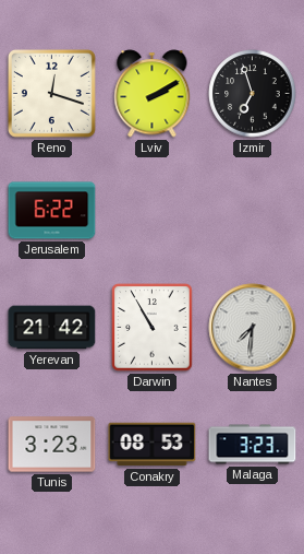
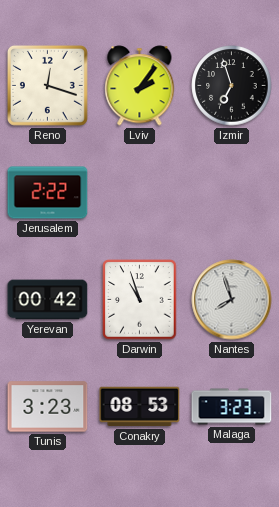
Lviv: 2:10 -> 2:06 (140, 86)
Jerusalem: 6:22 -> 2:22 (48, 193)
Yerevan: 21:42 -> 00:42 (48, 300)
Darwin: 10:55 -> 10:57 (140, 300)
Nantes: 7:31 -> 7:57 (232, 300)
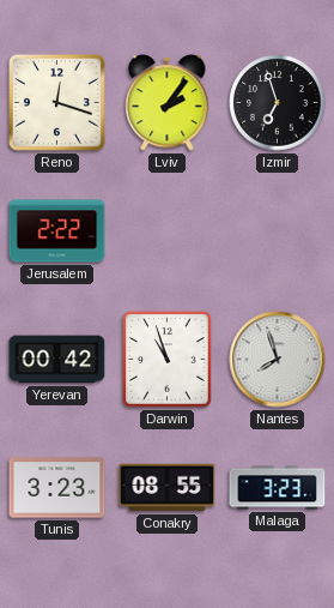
Conakry: 08:53 -> 08:55 (168, 488)
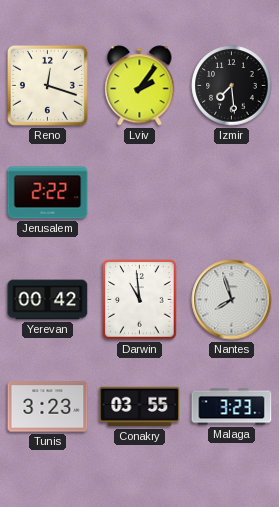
Izmir: 6:57 -> 7:29 (232, 86)
Darwin: 10:57 -> 10:59 (140, 300)
Conakry: 08:55 -> 03:55 (140, 407)
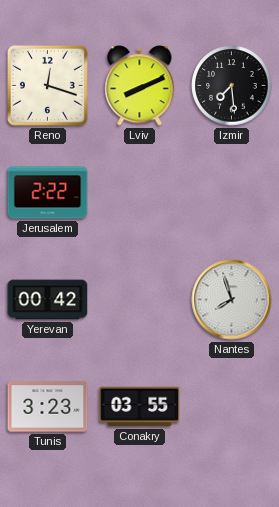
Lviv: 2:06 -> 8:11 (140, 86)
Darwin: 10:59 -> none (140, 300)
Malaga: 3:23 -> none (232, 407)
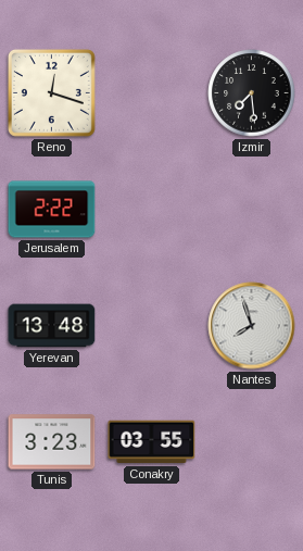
Lviv: 8:11 -> none (140, 86)
Yerevan: 00:42 -> 13:48 (52, 326)
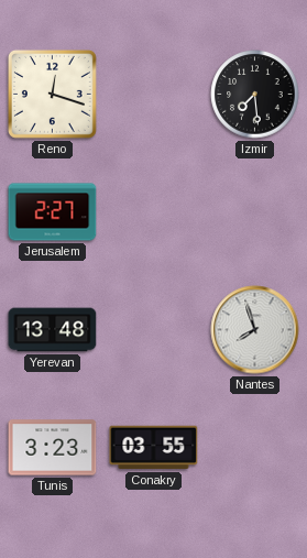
Jerusalem: 2:22 -> 2:27 (53, 212)
